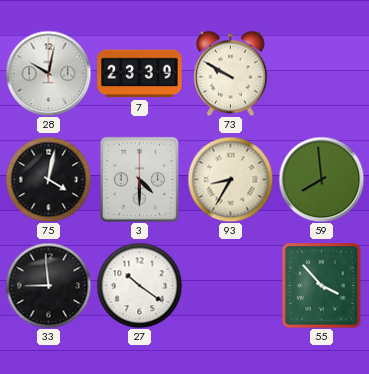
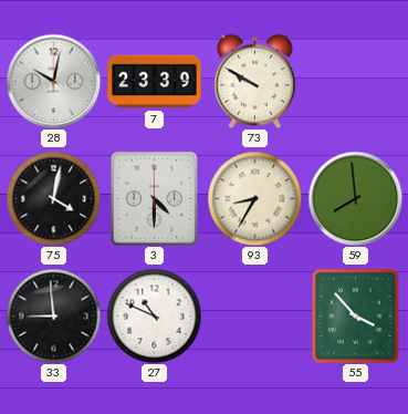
27: 10:21 -> 10:49 (154, 315)
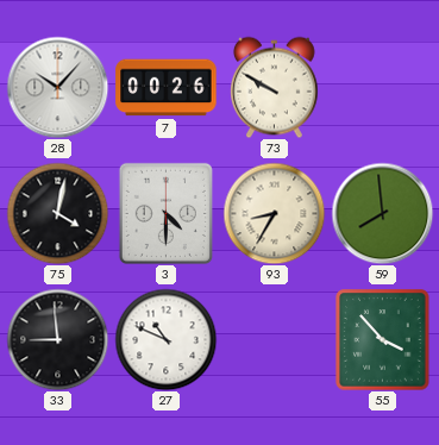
28: 10:02 -> 10:07 (57, 87)
7: 23:39 -> 00:26 (167, 88)
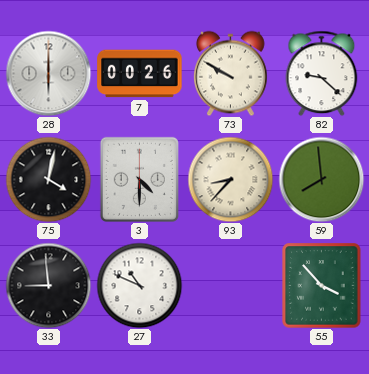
28: 10:07 -> 6:00 (48, 73)
82: none -> 9:22 (322, 73)
93: 8:35 -> 8:37 (230, 179)
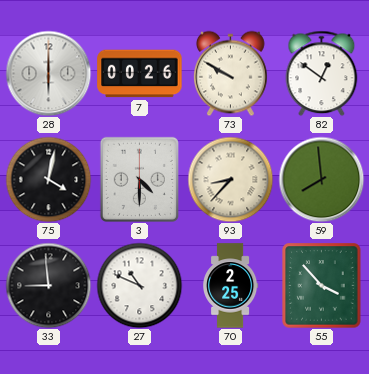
82: 9:22 -> 12:51 (322, 73)
70: none -> 2:25 (231, 286)
